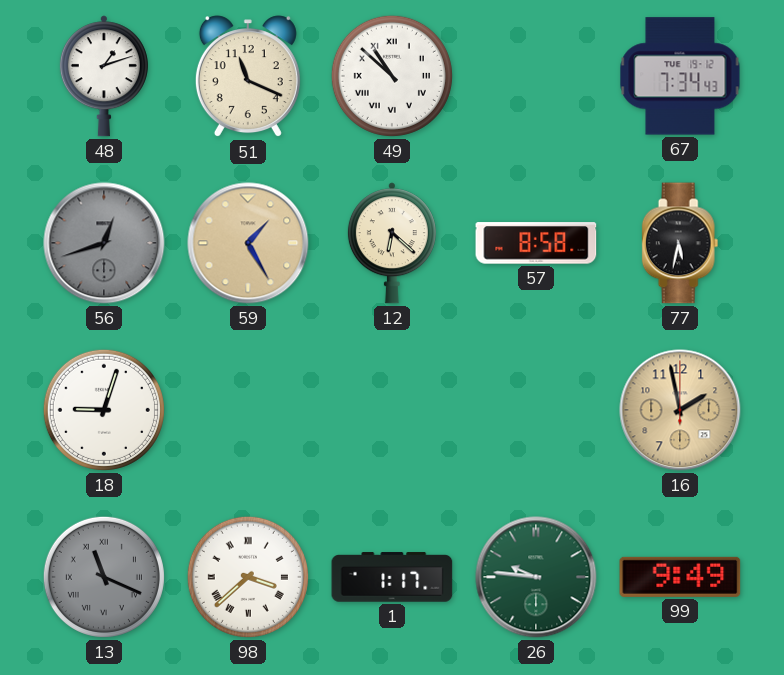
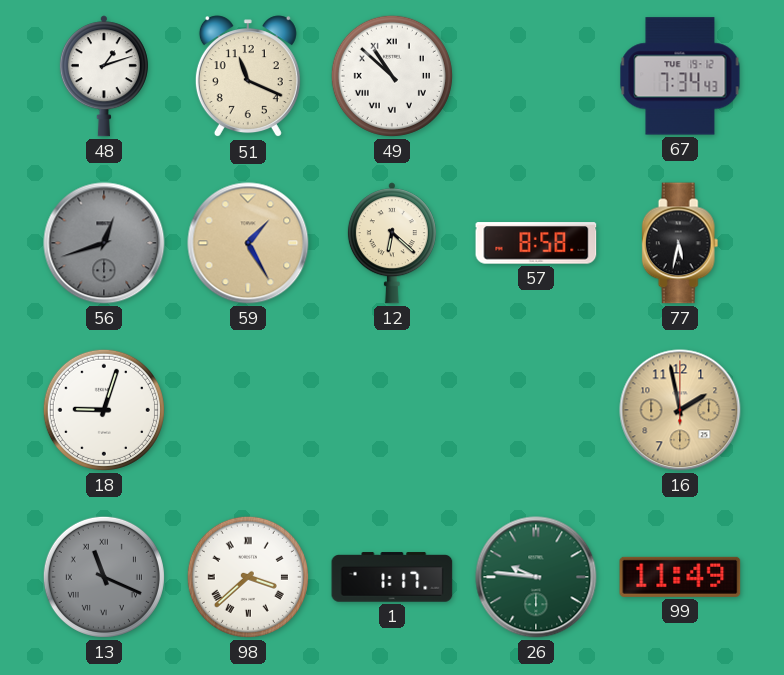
99: 9:49 -> 11:49 (680, 577)
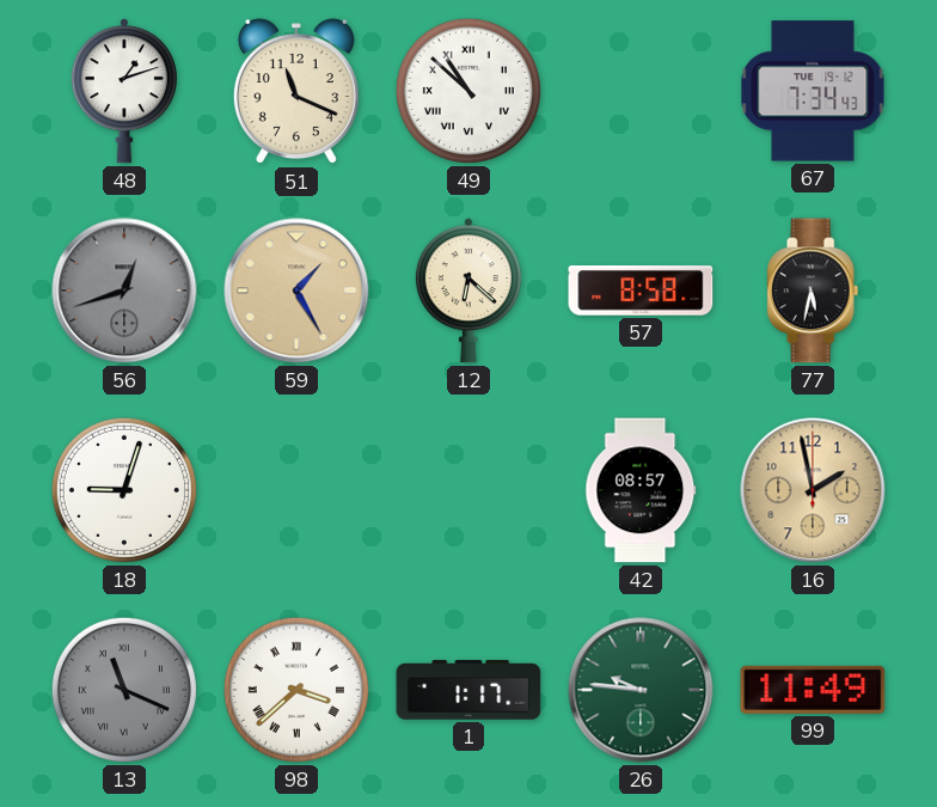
42: none -> 08:57 (641, 490)
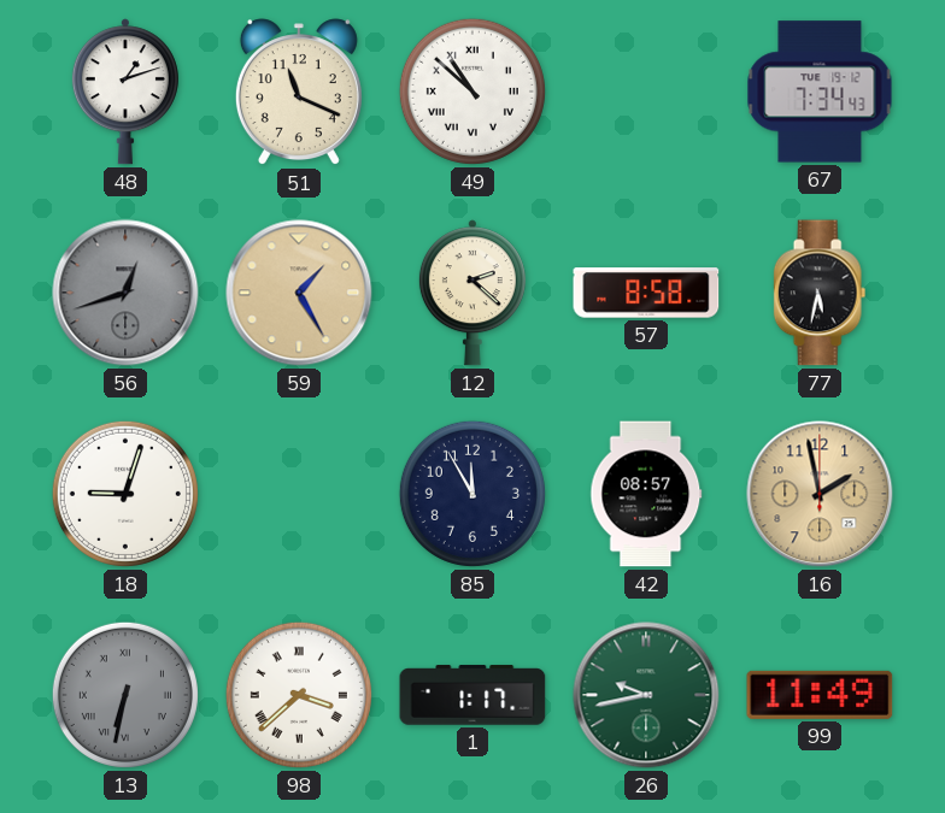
12: 6:22 -> 2:22 (472, 293)
85: none -> 11:55 (472, 494)
13: 11:19 -> 6:32 (125, 695)
26: 9:46 -> 9:43 (646, 695)
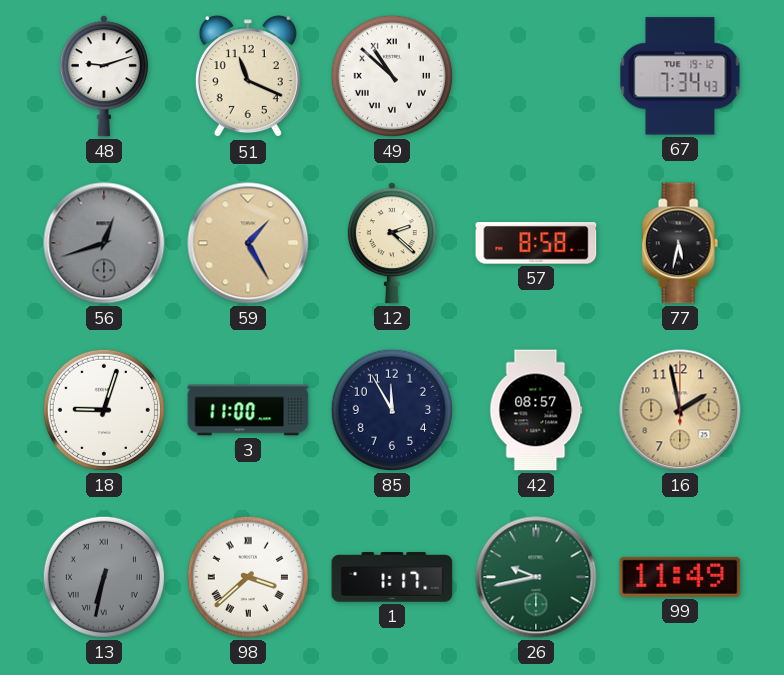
48: 1:12 -> 9:12 (104, 76)
3: none -> 11:00 (248, 410)
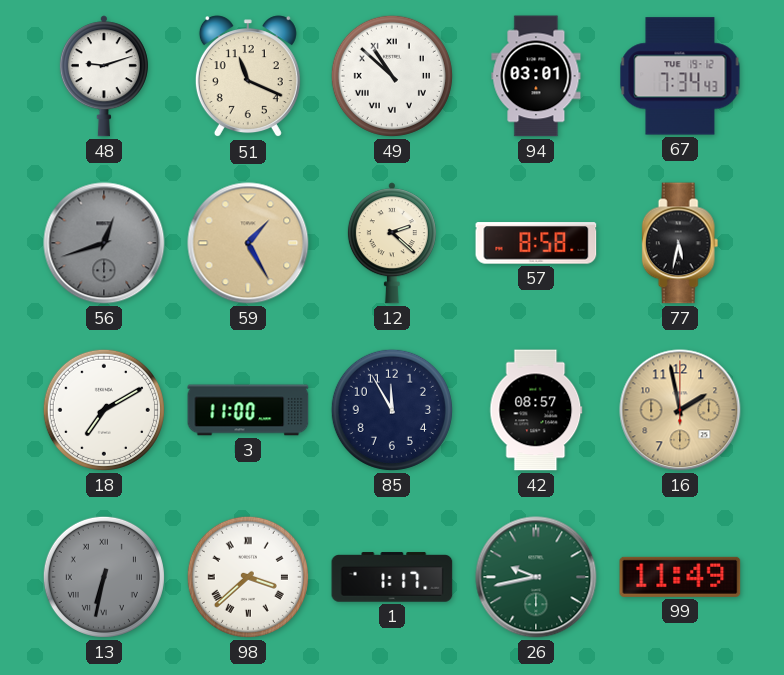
94: none -> 03:01 (536, 76)
18: 9:03 -> 7:10 (104, 410)
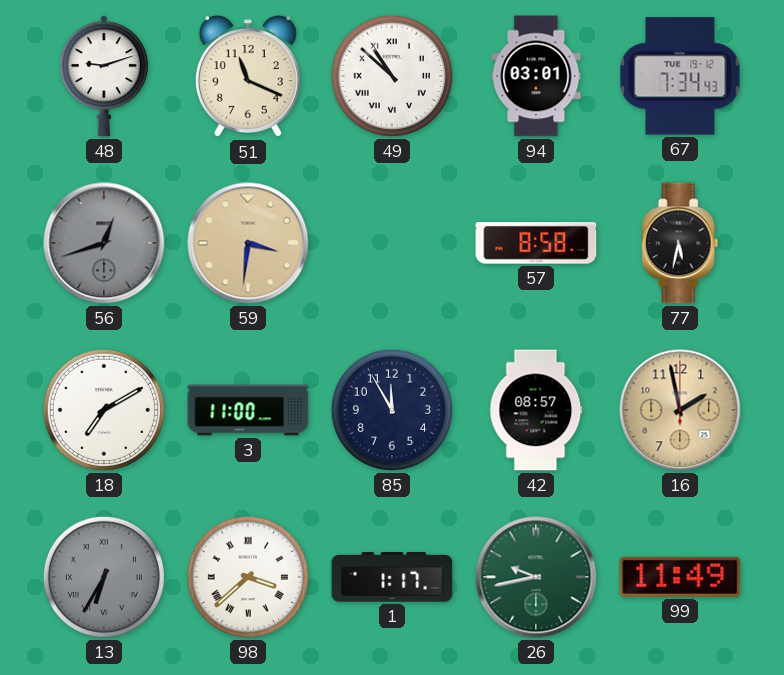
59: 1:25 -> 3:31 (248, 243)
12: 2:22 -> none (392, 243)
13: 6:32 -> 6:35 (104, 577)
